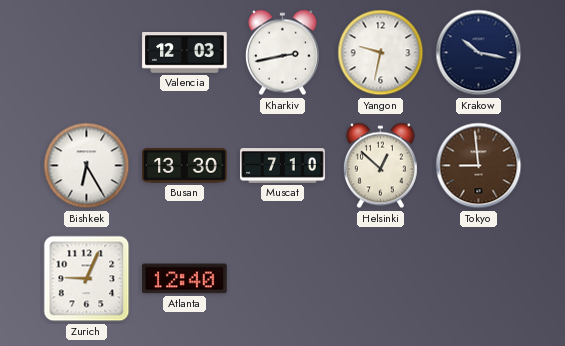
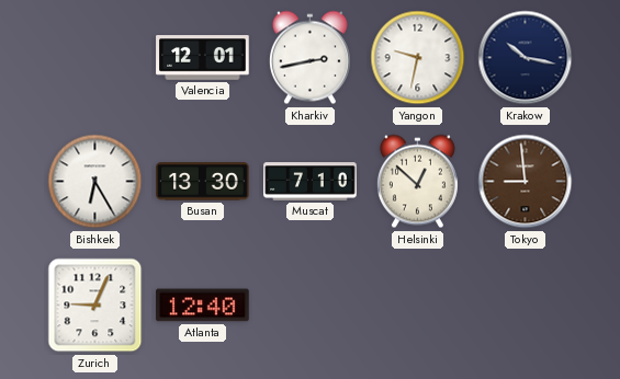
Valencia: 12:03 -> 12:01 (203, 58)
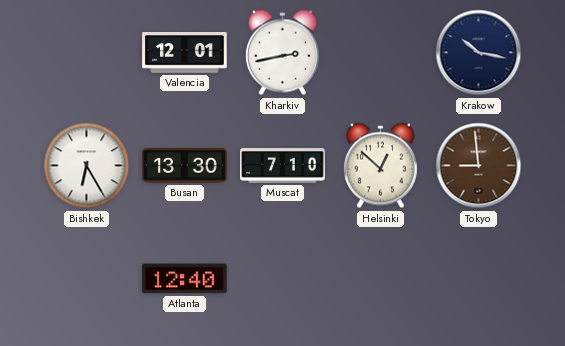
Yangon: 9:32 -> none (418, 58)
Zurich: 9:04 -> none (95, 306)
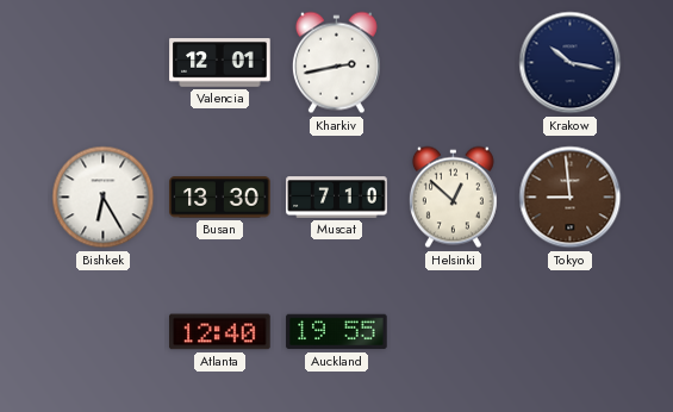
Auckland: none -> 19:55 (337, 332)
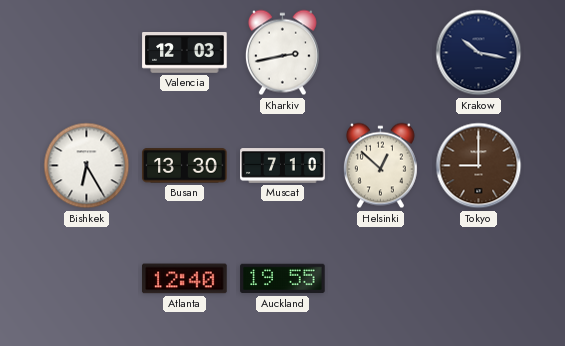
Valencia: 12:01 -> 12:03 (185, 53)
Tokyo: 8:59 -> 9:00 (479, 166)
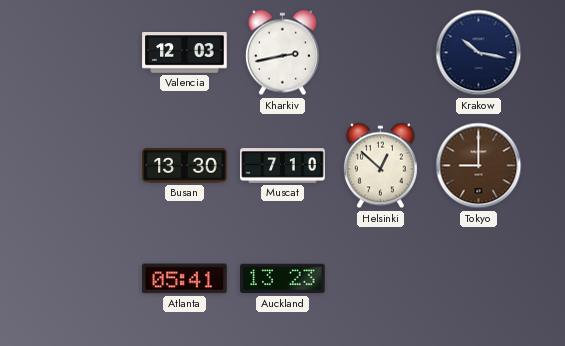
Bishkek: 6:25 -> none (87, 166)
Atlanta: 12:40 -> 05:41 (185, 279)
Auckland: 19:55 -> 13:23 (283, 279)
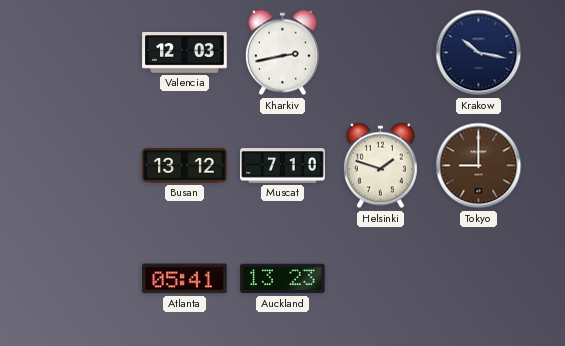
Busan: 13:30 -> 13:12 (185, 166)
Helsinki: 12:52 -> 1:48 (380, 166)
